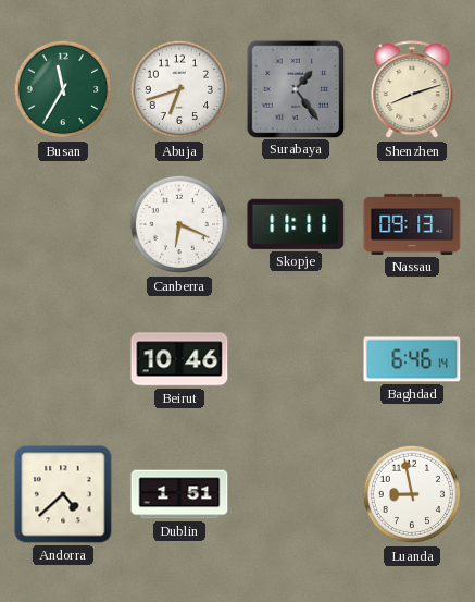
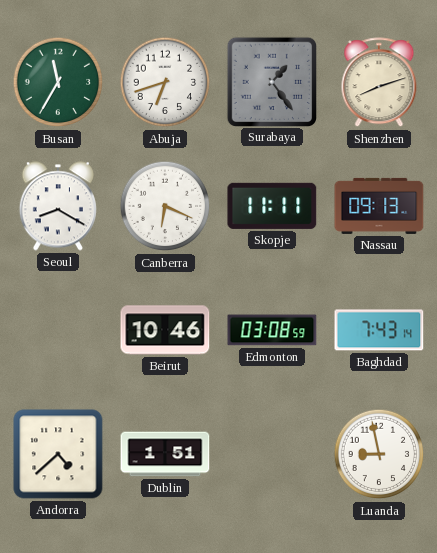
Seoul: none -> 8:20 (58, 206)
Edmonton: none -> 03:08 (272, 330)
Baghdad: 6:46 -> 7:43 (379, 330)
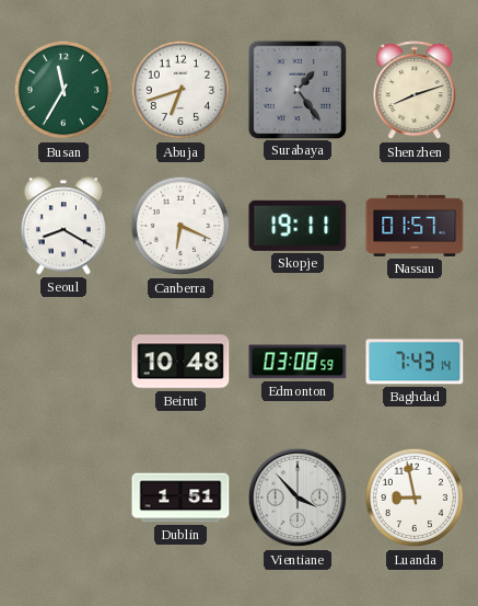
Skopje: 11:11 -> 19:11 (298, 226)
Nassau: 09:13 -> 01:57 (415, 226)
Beirut: 10:46 -> 10:48 (180, 362)
Andorra: 4:38 -> none (58, 454)
Vientiane: none -> 3:53 (298, 498)
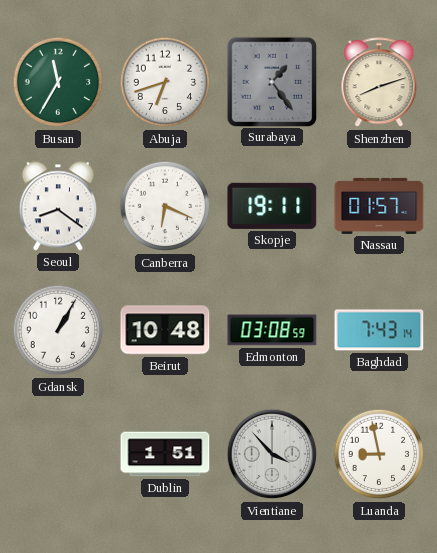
Seoul: 8:20 -> 8:21 (58, 206)
Gdansk: none -> 1:05 (58, 330)
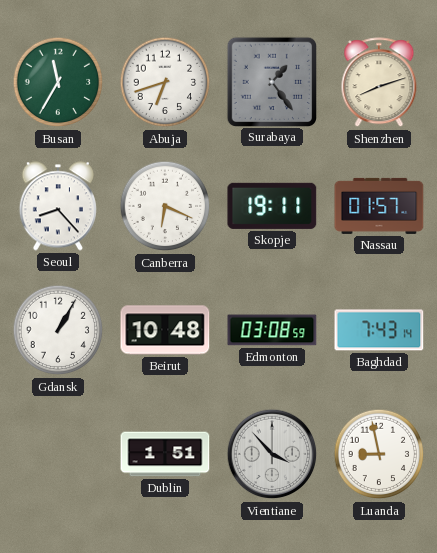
Seoul: 8:21 -> 8:23 (58, 206)
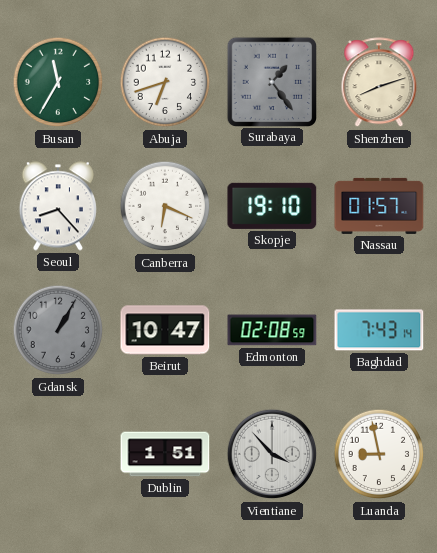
Skopje: 19:11 -> 19:10 (272, 206)
Gdansk dial: white -> grey (58, 330)
Beirut: 10:48 -> 10:47 (165, 330)
Edmonton: 03:08 -> 02:08 (272, 330)
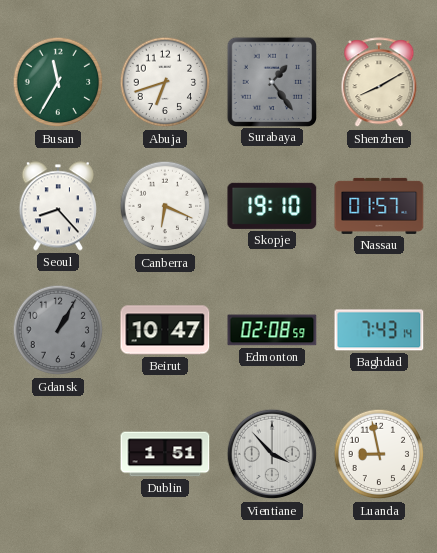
Shenzhen: 8:12 -> 8:10 (379, 83)
